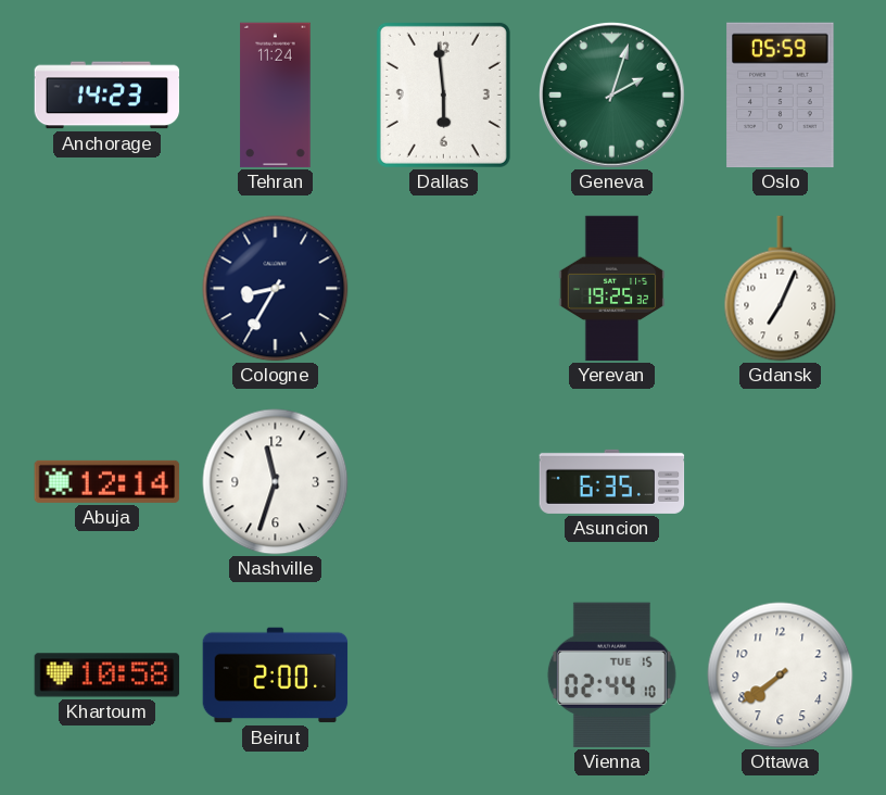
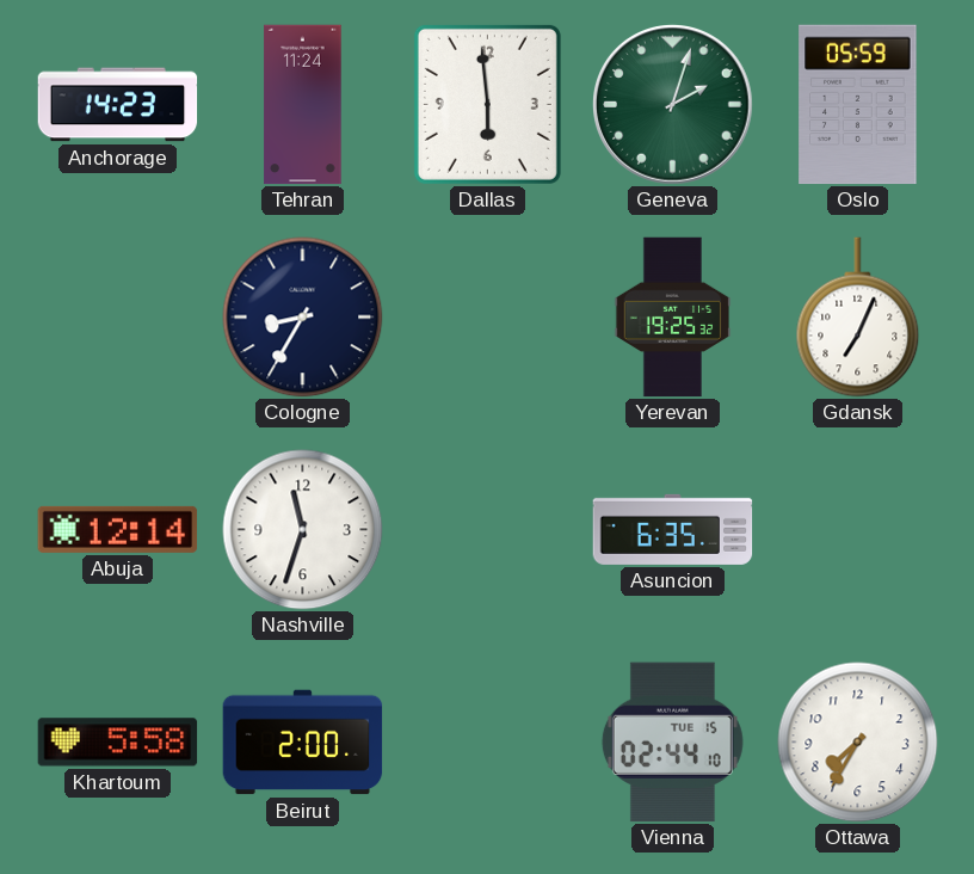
Khartoum: 10:58 -> 5:58 (118, 743)
Ottawa: 7:39 -> 7:35 (858, 743)
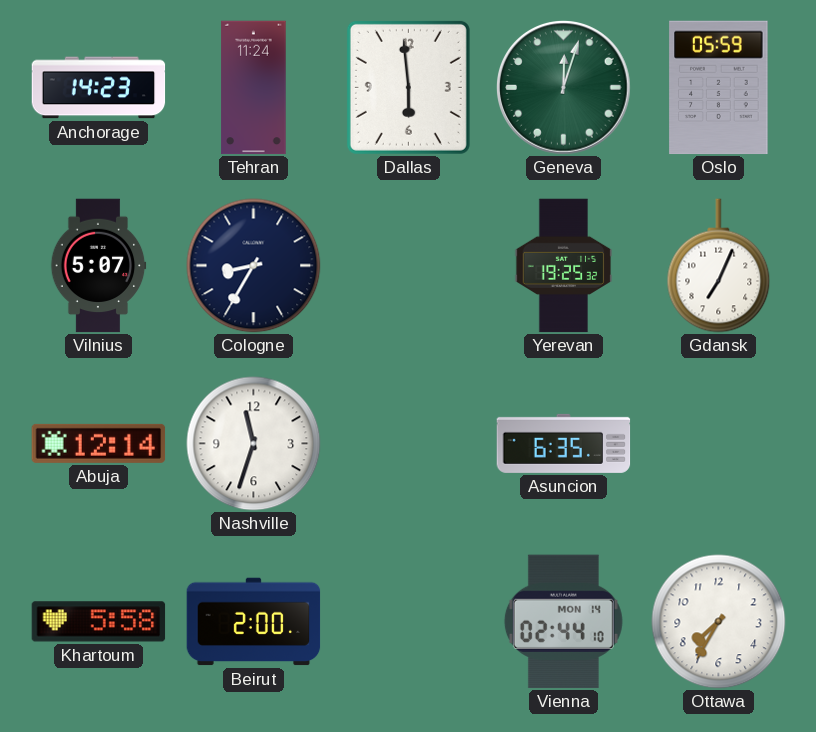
Geneva: 2:03 -> 12:03 (564, 88)
Vilnius: none -> 5:07 (98, 266)
Vienna date: TUE 15 -> MON 14 (563, 622)
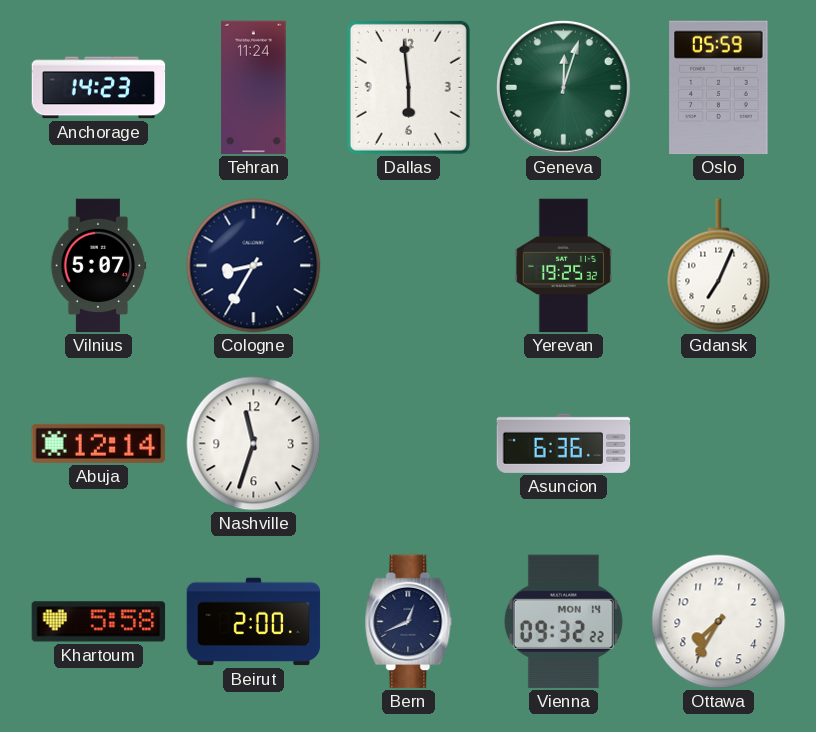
Asuncion: 6:35 -> 6:36 (564, 443)
Bern: none -> 12:41 (409, 622)
Vienna: 02:44 -> 09:32 (563, 622)
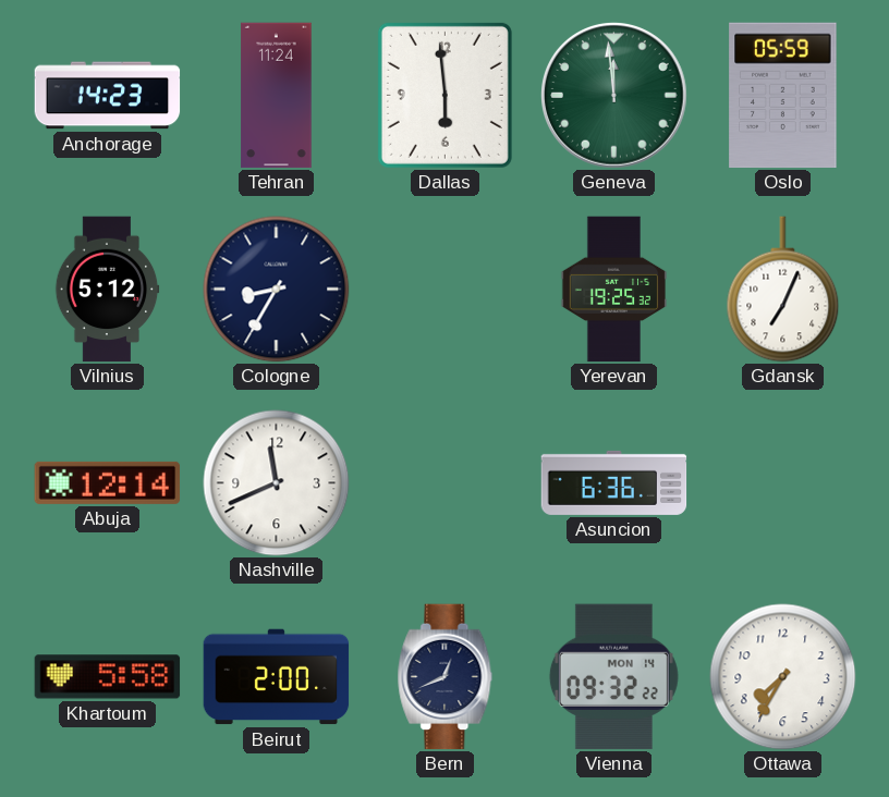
Geneva: 12:03 -> 11:59 (614, 96)
Vilnius: 5:07 -> 5:12 (107, 290)
Nashville: 11:33 -> 11:41 (277, 483)
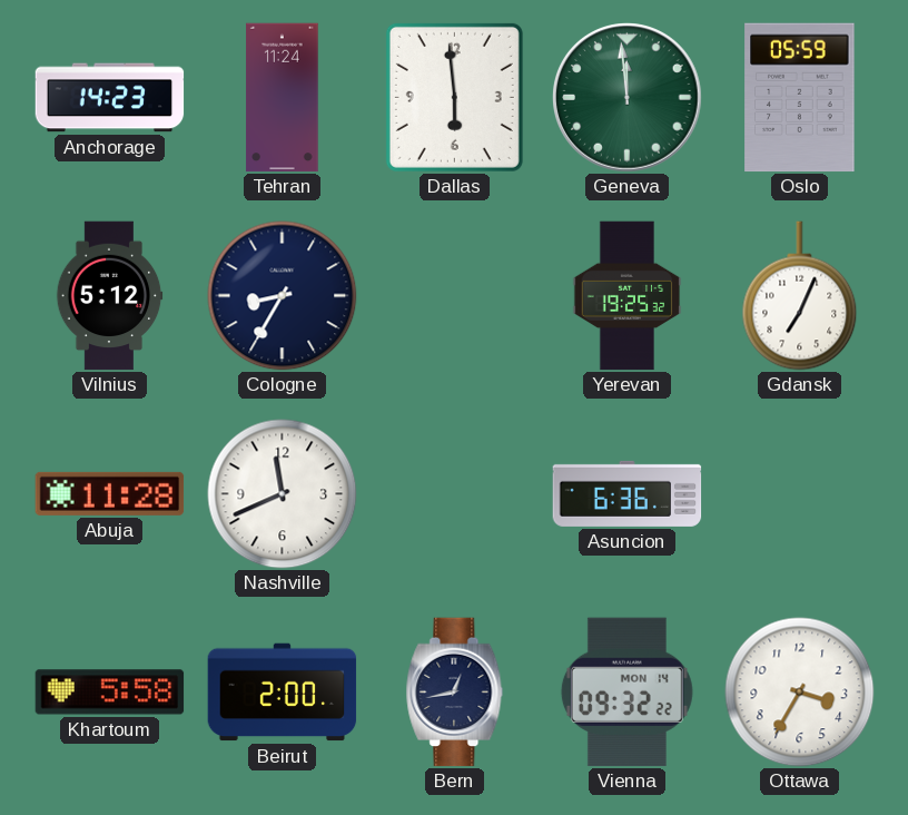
Abuja: 12:14 -> 11:28 (110, 493)
Bern: 12:41 -> 12:43 (455, 693)
Ottawa: 7:35 -> 3:35 (800, 693)
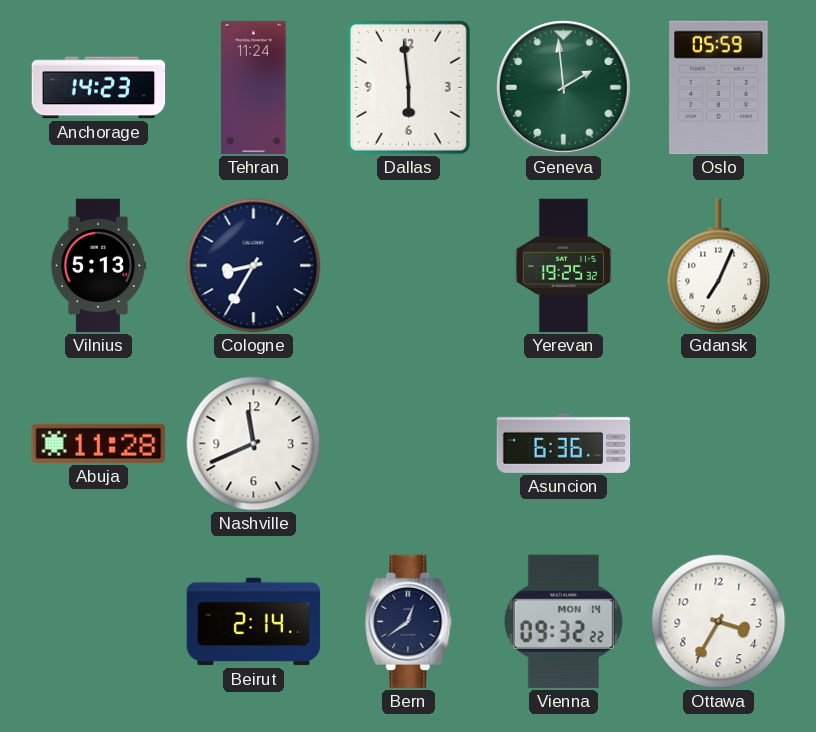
Geneva: 11:59 -> 1:59 (564, 88)
Vilnius: 5:12 -> 5:13 (98, 266)
Khartoum: 5:58 -> none (110, 693)
Beirut: 2:00 -> 2:14 (254, 622)
Bern: 12:43 -> 12:39 (409, 622)
